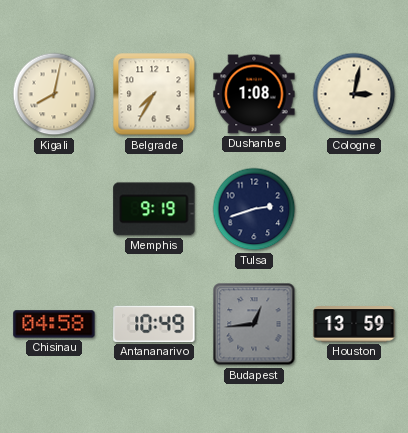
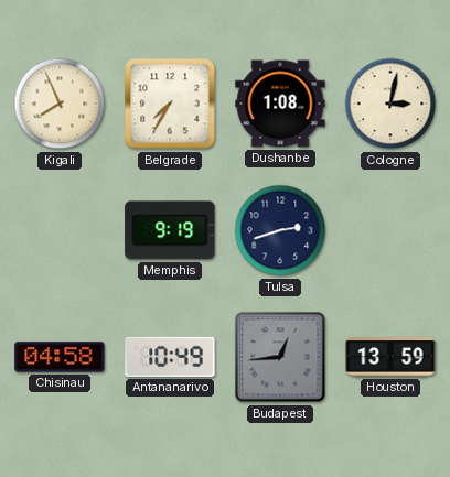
Kigali: 8:02 -> 7:56 (60, 104)
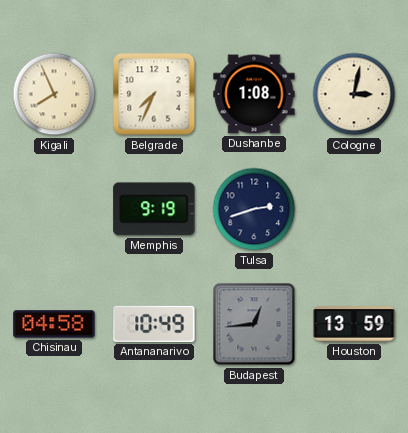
Belgrade: 7:35 -> 7:34 (154, 94)
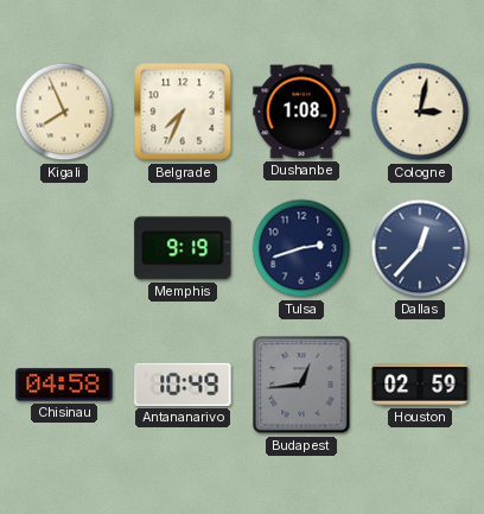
Dallas: none -> 12:37 (420, 248)
Houston: 13:59 -> 02:59 (420, 385)
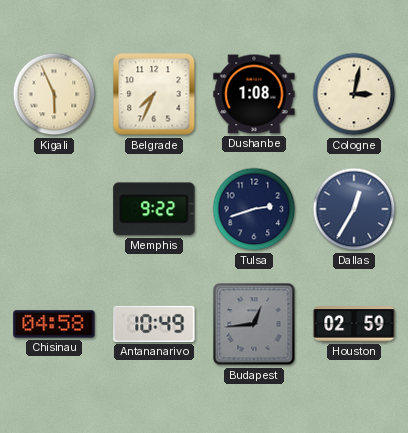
Kigali: 7:56 -> 5:56 (54, 94)
Memphis: 9:19 -> 9:22 (154, 209)
Dallas: 12:37 -> 12:35 (354, 209)
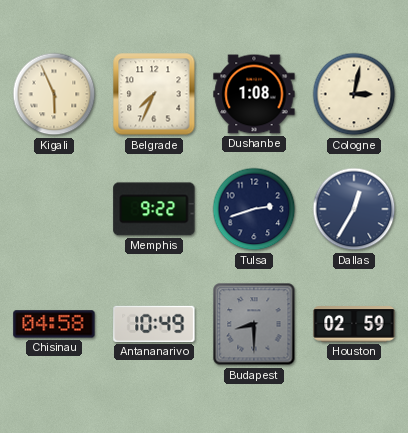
Budapest: 12:44 -> 8:30 (254, 324)
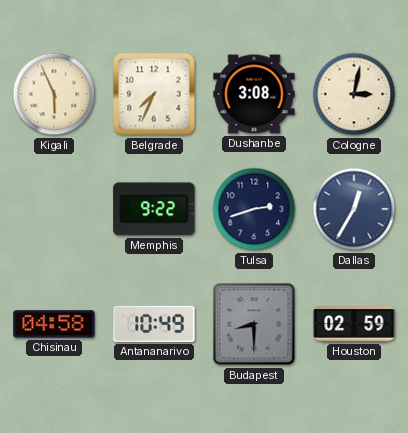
Dushanbe: 1:08 -> 3:08 (254, 94)
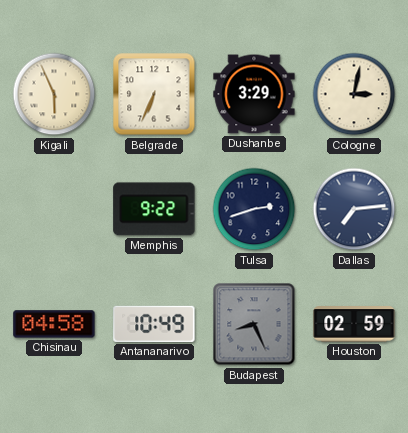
Belgrade: 7:34 -> 6:34 (154, 94)
Dushanbe: 3:08 -> 3:29 (254, 94)
Dallas: 12:35 -> 7:14 (354, 209)
Budapest: 8:30 -> 8:26 (254, 324)
